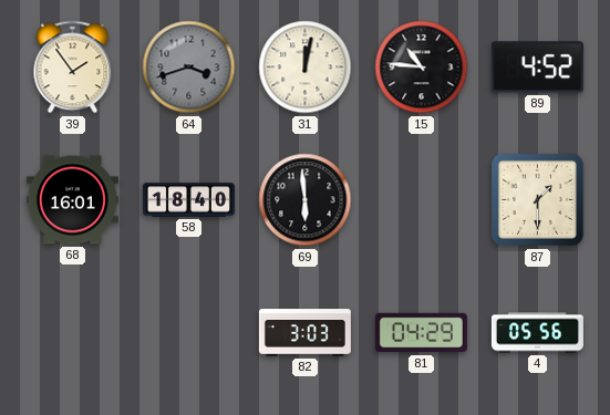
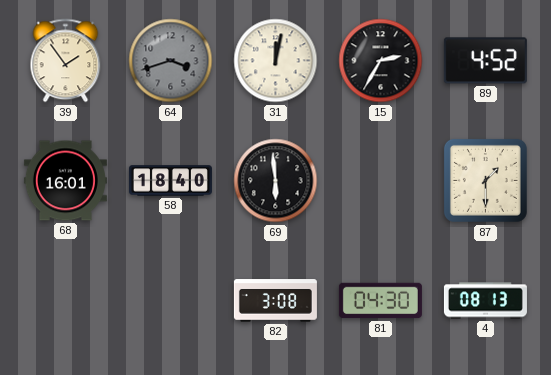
15: 10:46 -> 2:35 (381, 61)
82: 3:03 -> 3:08 (275, 301)
81: 04:29 -> 04:30 (380, 301)
4: 05:56 -> 08:13 (485, 301)
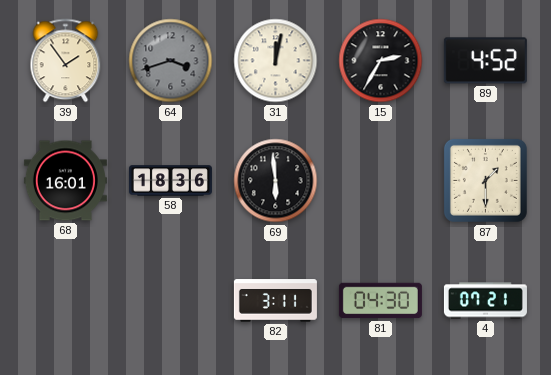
58: 18:40 -> 18:36 (170, 181)
82: 3:08 -> 3:11 (275, 301)
4: 08:13 -> 07:21 (485, 301)
